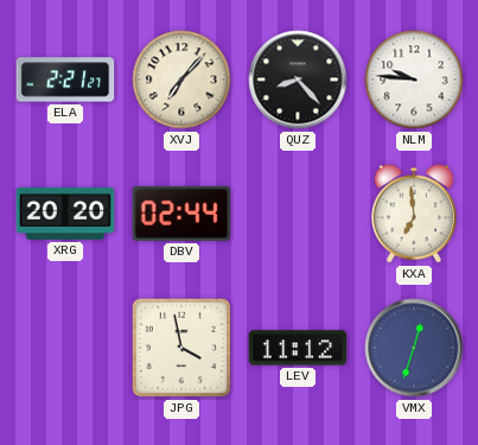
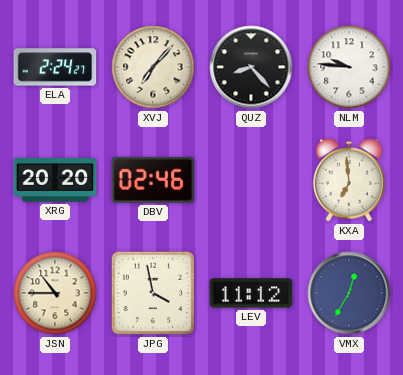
ELA: 2:21 -> 2:24 (55, 67)
DBV: 02:44 -> 02:46 (153, 180)
JSN: none -> 10:45 (55, 293)
VMX: 12:33 -> 12:35 (349, 293)
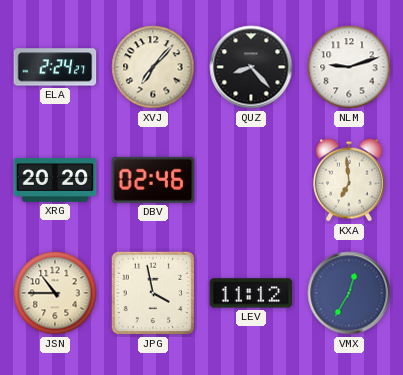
NLM: 9:46 -> 9:12 (349, 67)
